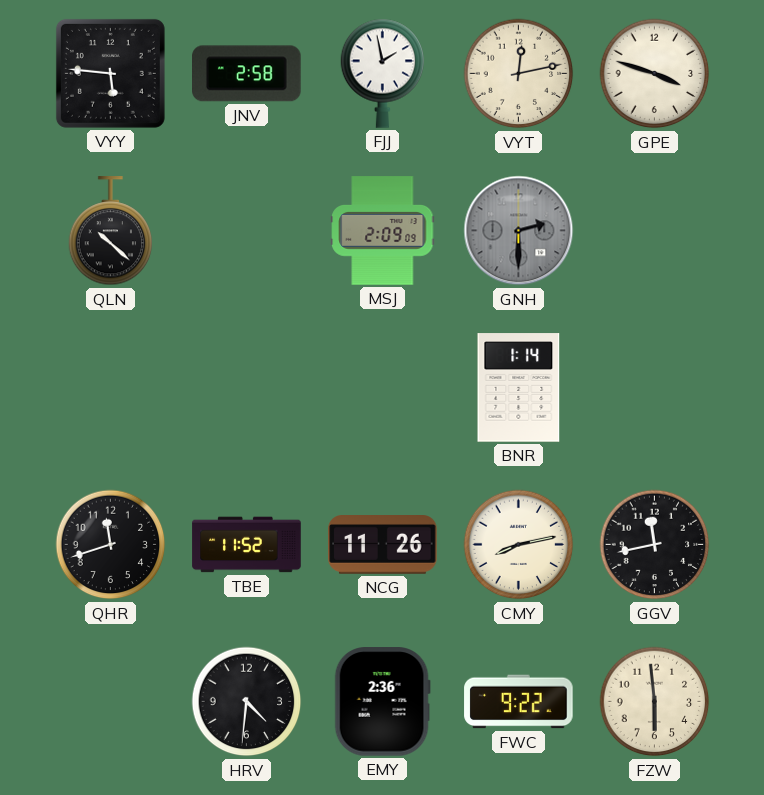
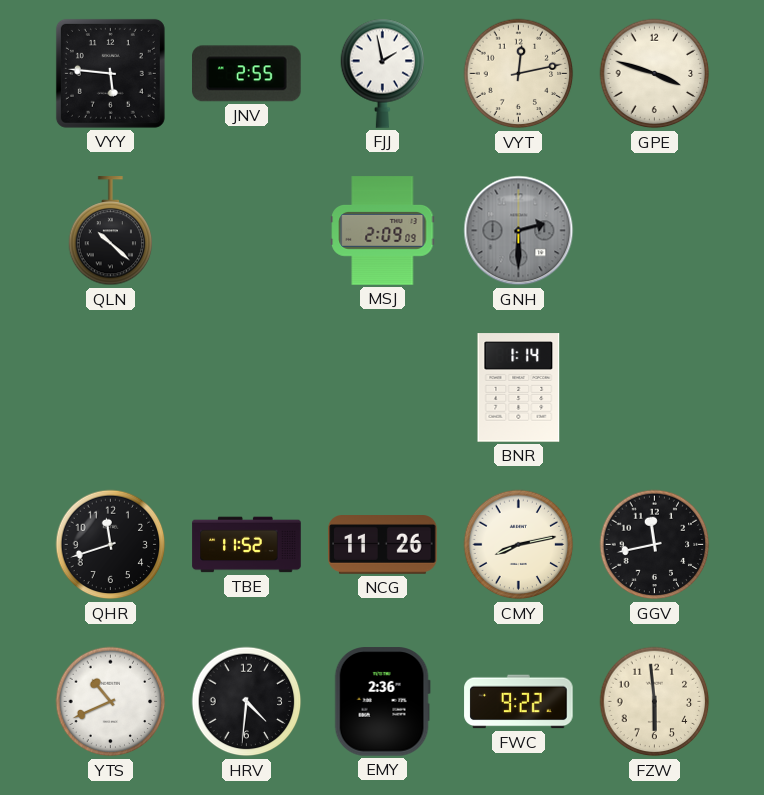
JNV: 2:58 -> 2:55 (247, 74)
YTS: none -> 10:41 (111, 702)
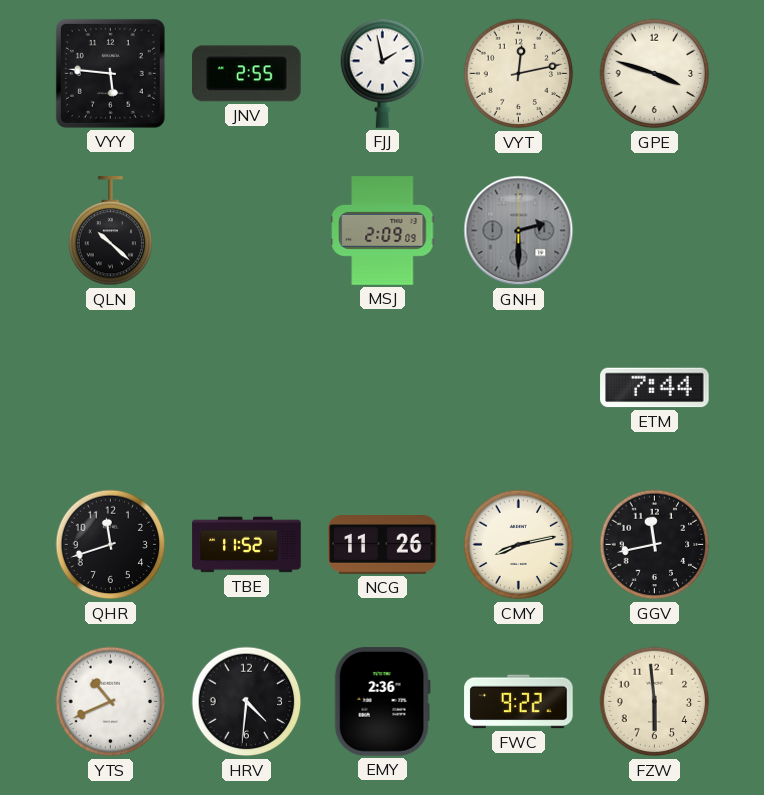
BNR: 1:14 -> none (519, 388)
ETM: none -> 7:44 (655, 388)
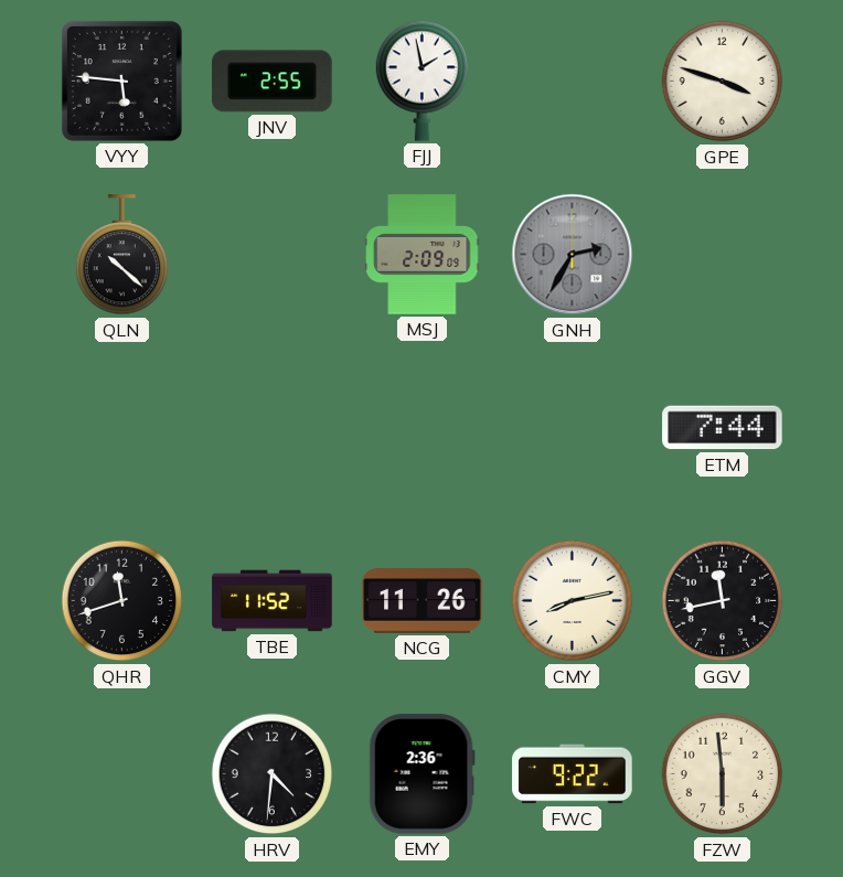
VYT: 12:13 -> none (519, 74)
GNH: 2:30 -> 2:35 (573, 255)
YTS: 10:41 -> none (111, 702)
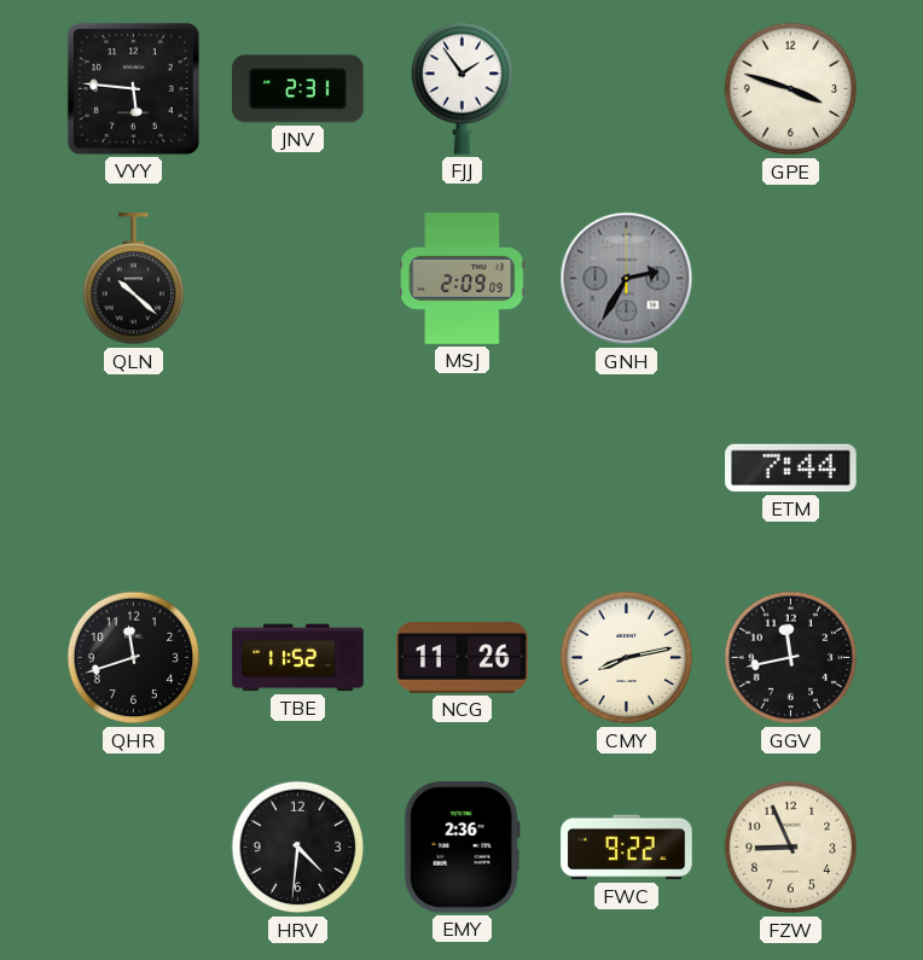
JNV: 2:55 -> 2:31 (298, 89)
FJJ: 1:58 -> 1:54 (463, 88)
FZW: 5:59 -> 8:56 (791, 848)
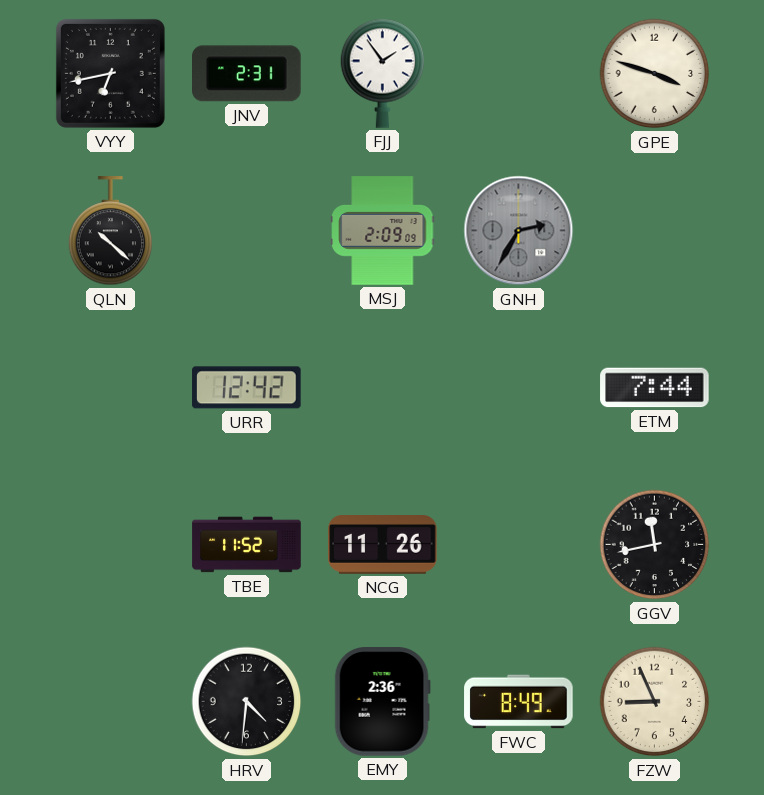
VYY: 5:46 -> 6:43 (110, 73)
URR: none -> 12:42 (247, 388)
QHR: 11:42 -> none (134, 658)
CMY: 8:13 -> none (627, 658)
FWC: 9:22 -> 8:49 (519, 702)
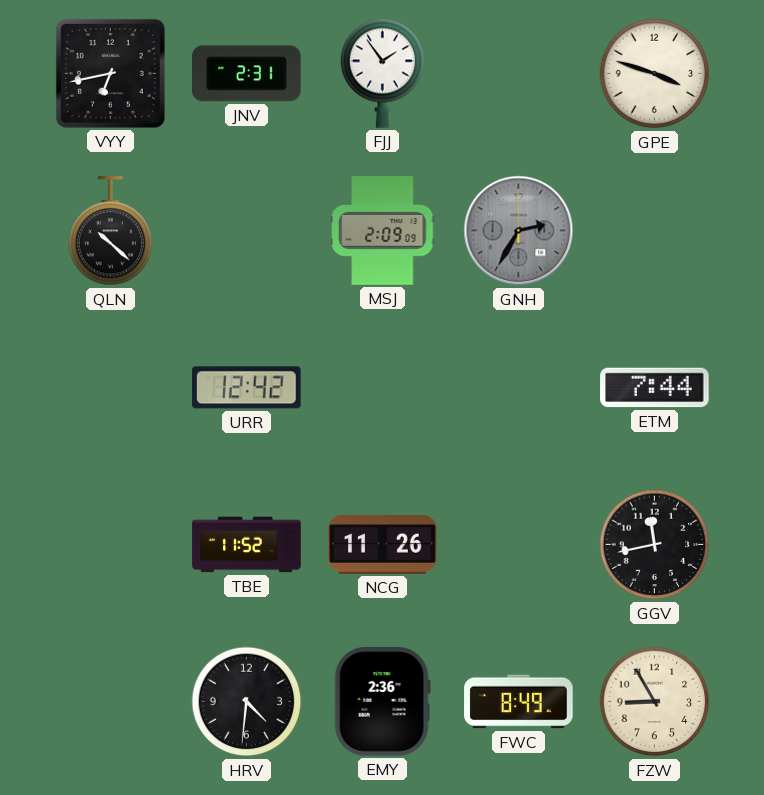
FZW: 8:56 -> 8:55 (655, 702)
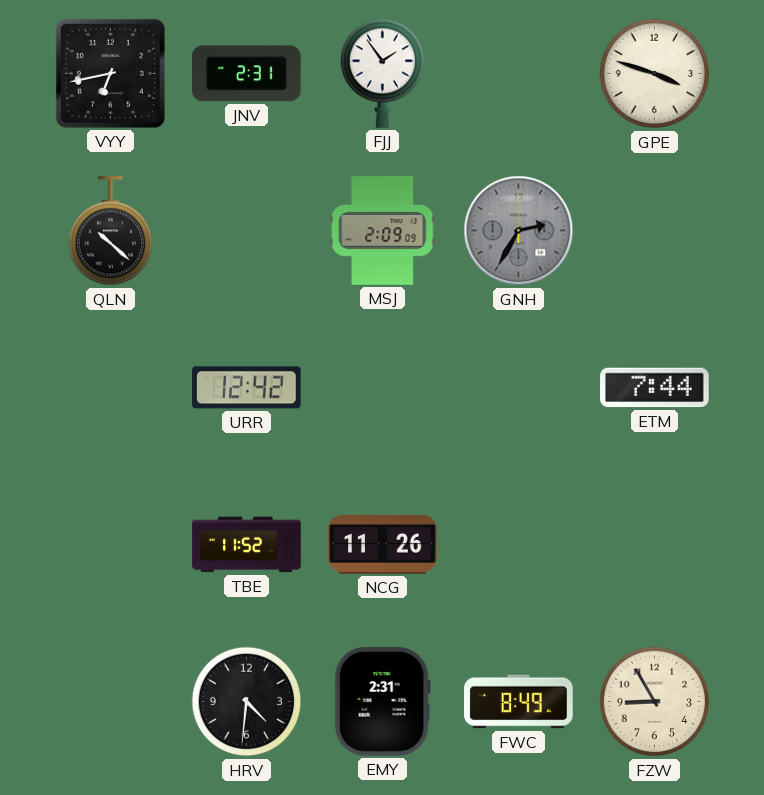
GGV: 11:43 -> none (655, 545)
EMY: 2:36 -> 2:31 (382, 702)
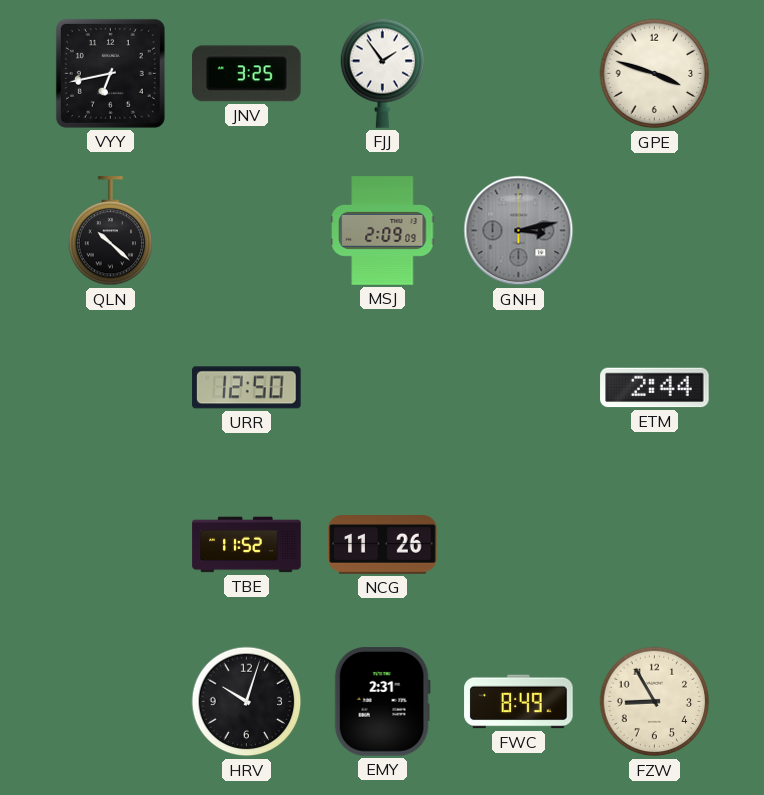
JNV: 2:31 -> 3:25 (247, 74)
GNH: 2:35 -> 3:13 (519, 231)
URR: 12:42 -> 12:50 (247, 388)
ETM: 7:44 -> 2:44 (655, 388)
HRV: 4:31 -> 10:03 (247, 702)
